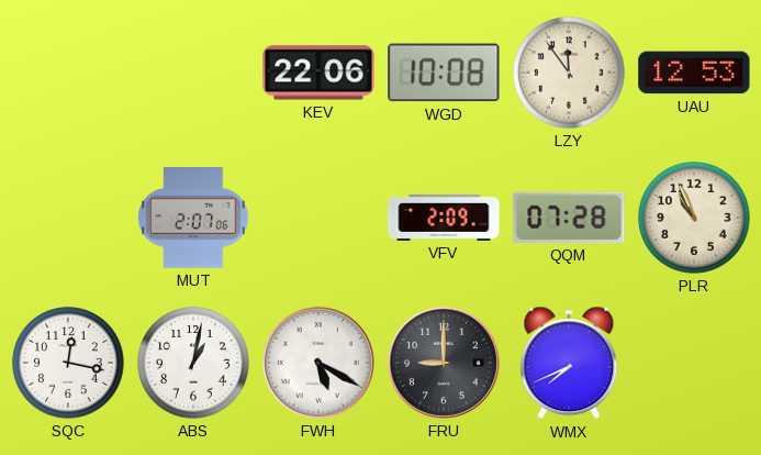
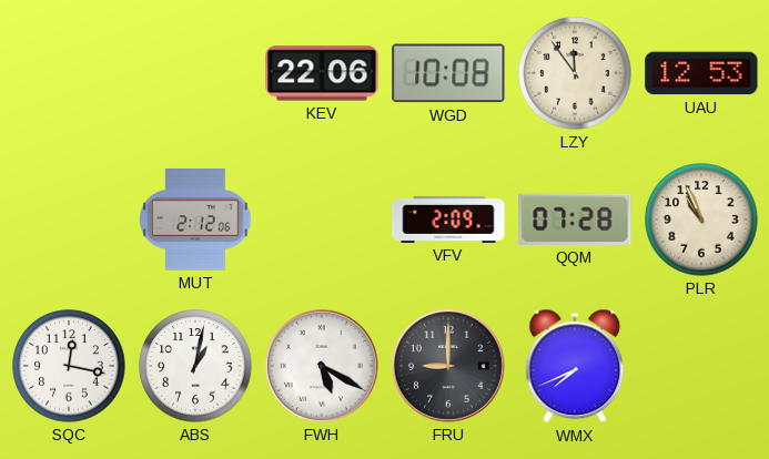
MUT: 2:07 -> 2:12 (195, 221)
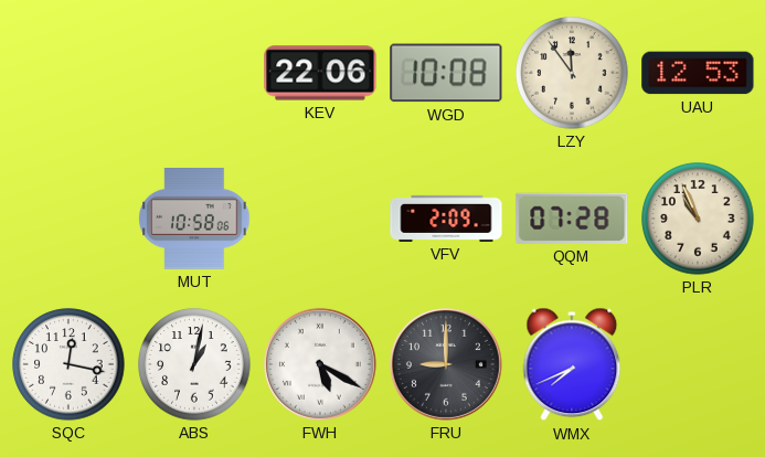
MUT: 2:12 -> 10:58 (194, 220)
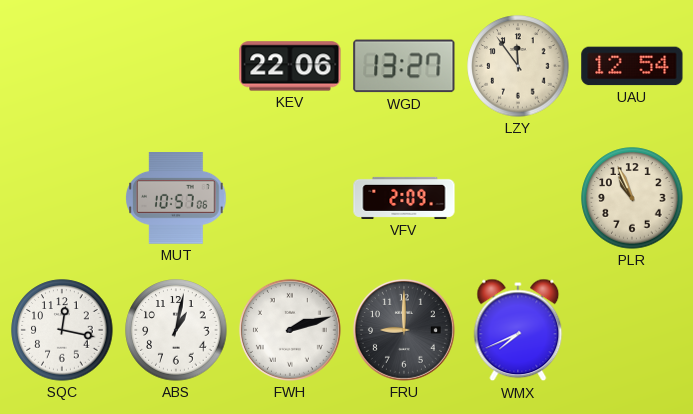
WGD: 10:08 -> 13:27 (404, 66)
UAU: 12:53 -> 12:54 (632, 66)
MUT: 10:58 -> 10:57 (176, 199)
QQM: 07:28 -> none (572, 219)
FWH: 5:20 -> 2:12 (290, 330)
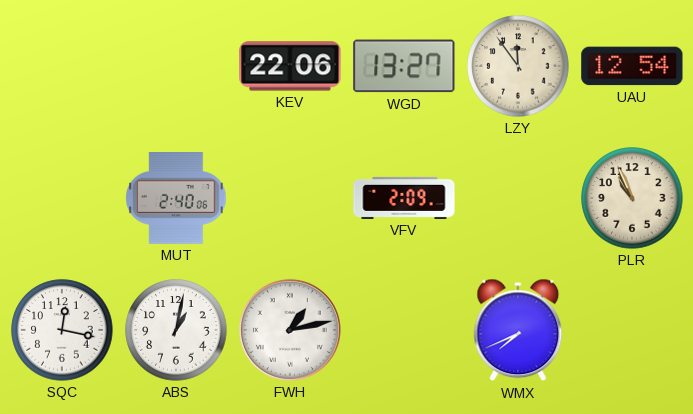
MUT: 10:57 -> 2:40 (176, 199)
FWH: 2:12 -> 1:13 (290, 330)
FRU: 9:00 -> none (404, 330)
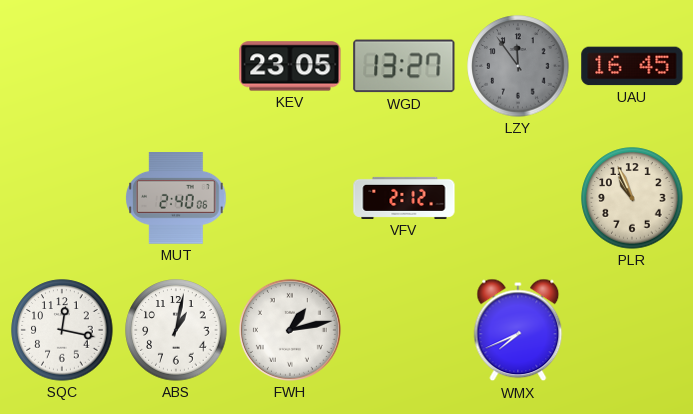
KEV: 22:06 -> 23:05 (290, 66)
LZY dial: cream -> grey (518, 66)
UAU: 12:54 -> 16:45 (632, 66)
VFV: 2:09 -> 2:12 (404, 198)
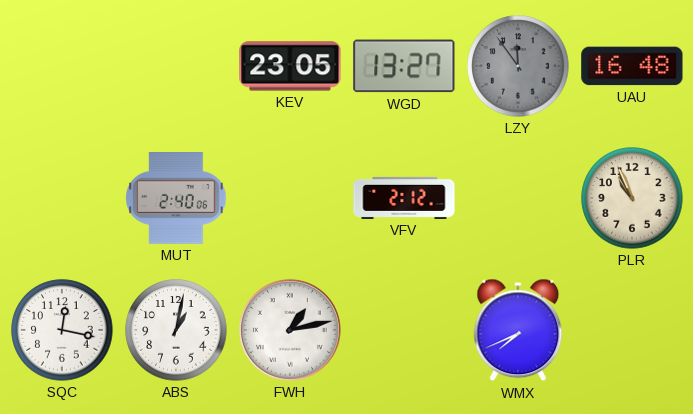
UAU: 16:45 -> 16:48 (632, 66)
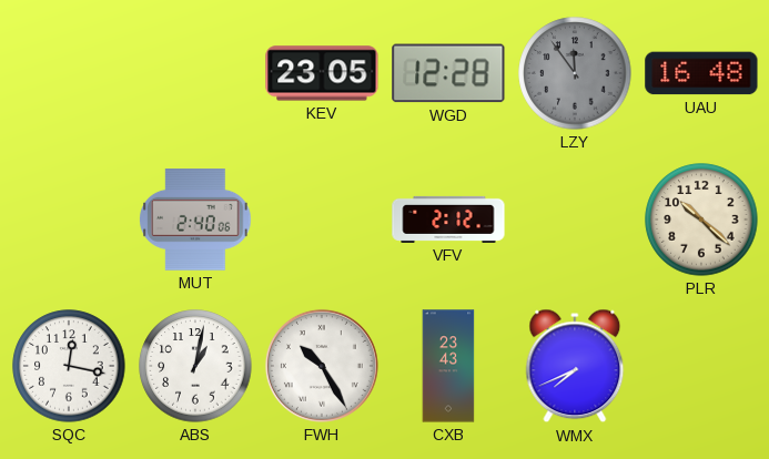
WGD: 13:27 -> 12:28 (448, 73)
PLR: 10:56 -> 10:22 (701, 220)
FWH: 1:13 -> 10:25 (322, 366)
CXB: none -> 23:43 (448, 366)
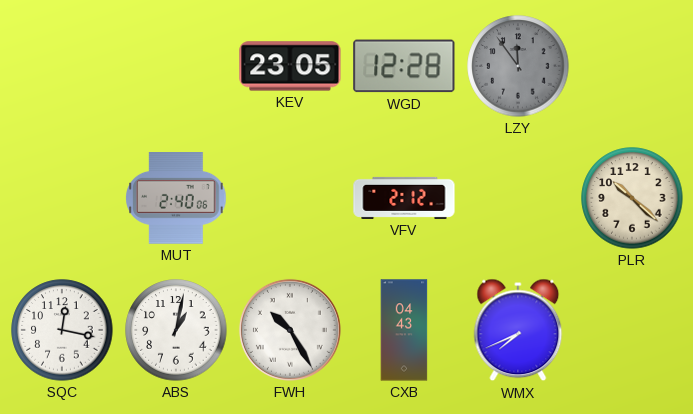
UAU: 16:48 -> none (701, 73)
CXB: 23:43 -> 04:43 (404, 330)
